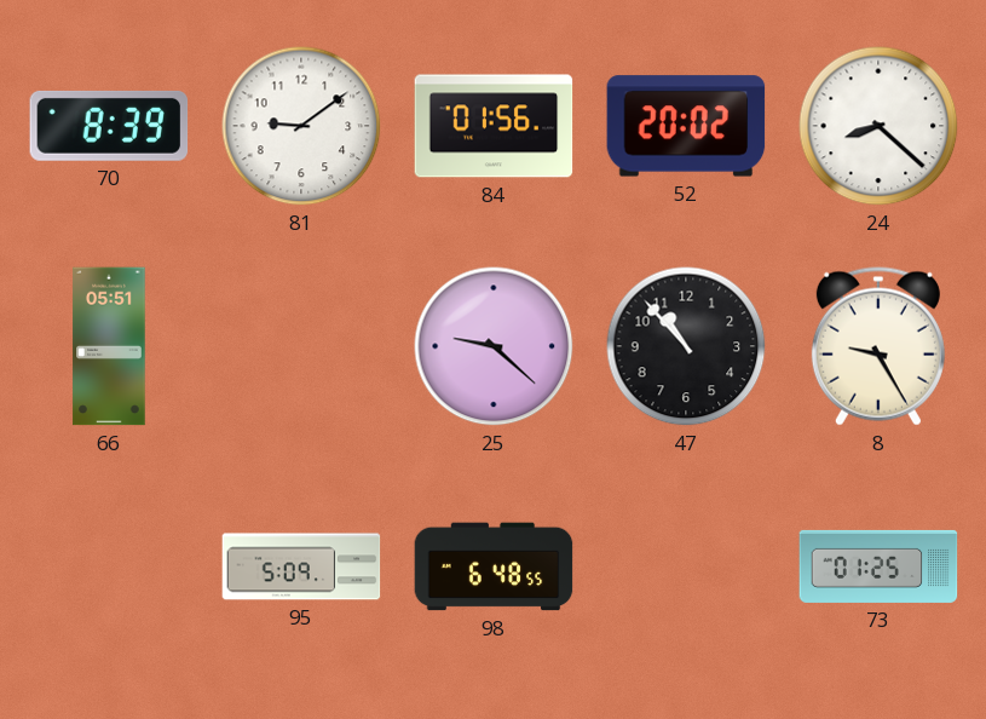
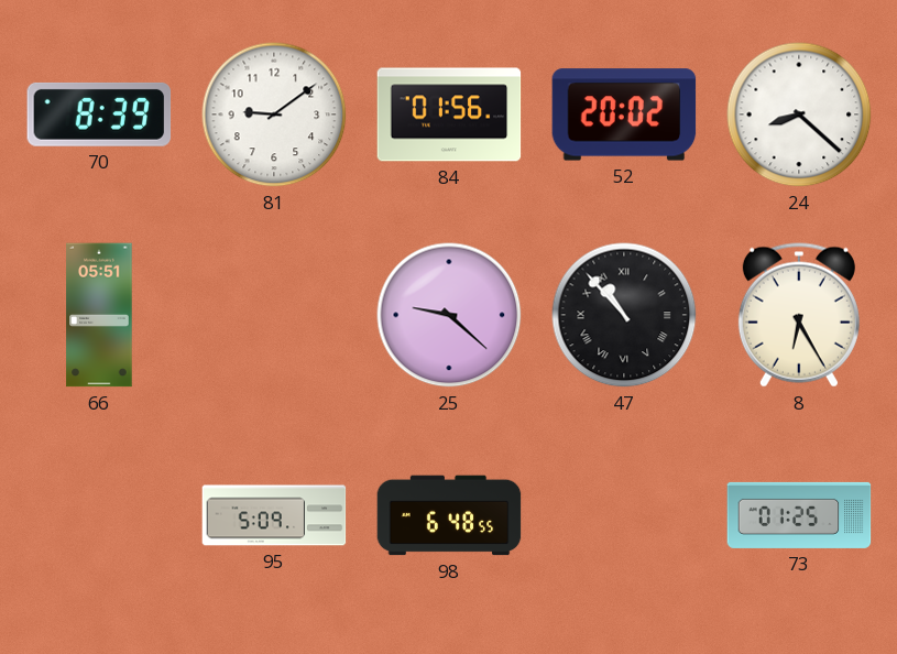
47 numerals: Arabic -> Roman (624, 315)
8: 9:25 -> 6:25 (799, 315)
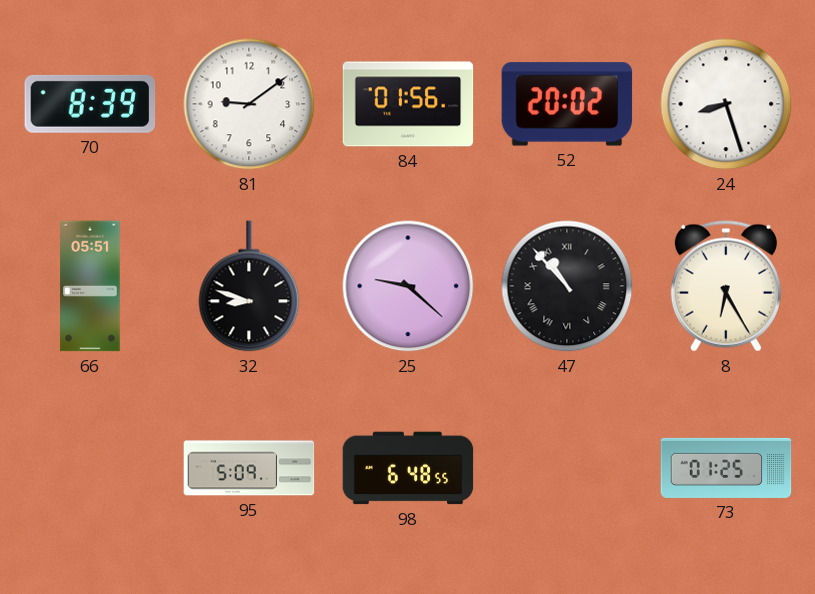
24: 8:22 -> 8:27 (726, 104)
32: none -> 8:48 (249, 286)
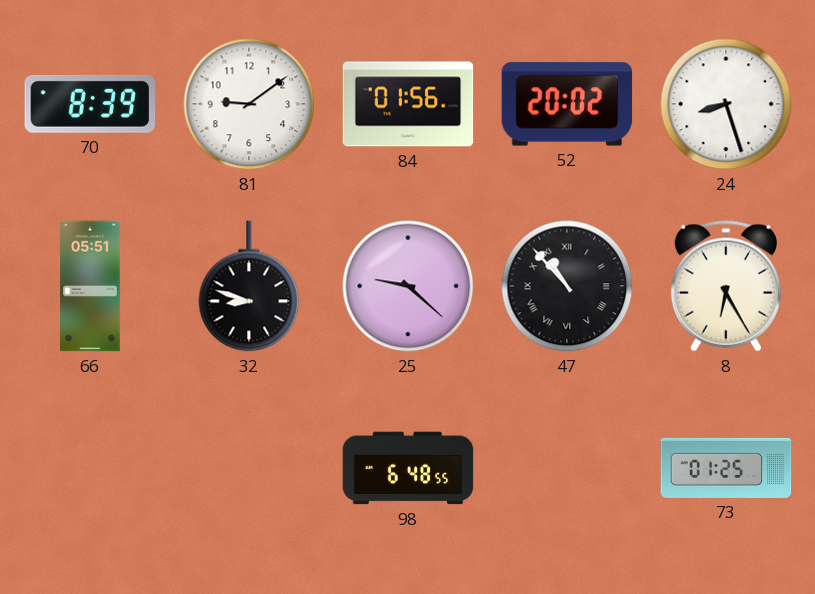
95: 5:09 -> none (249, 468)
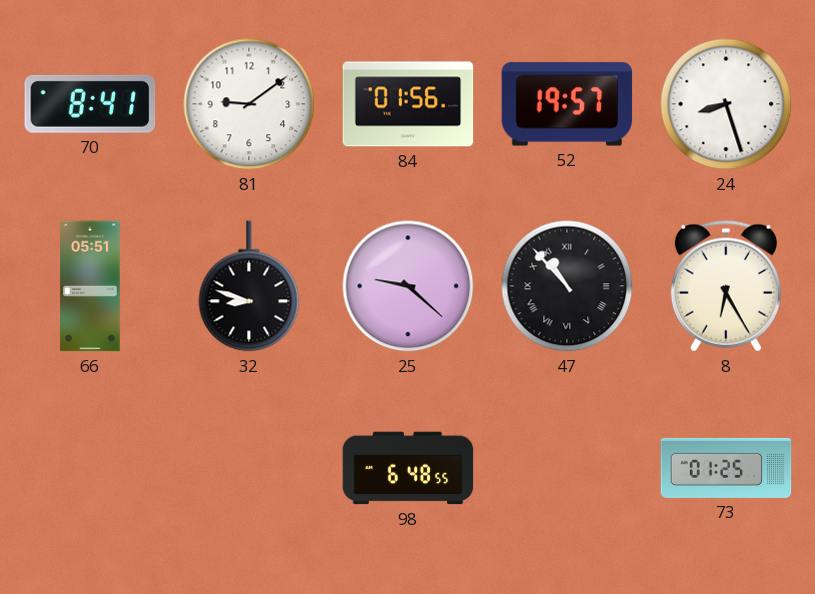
70: 8:39 -> 8:41 (90, 104)
52: 20:02 -> 19:57 (567, 104)
